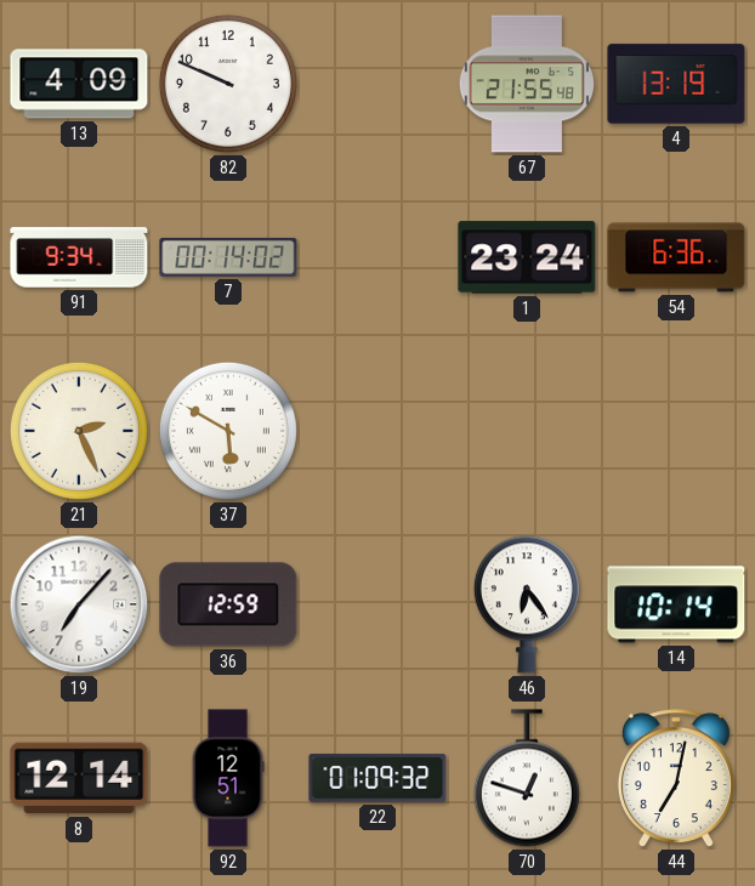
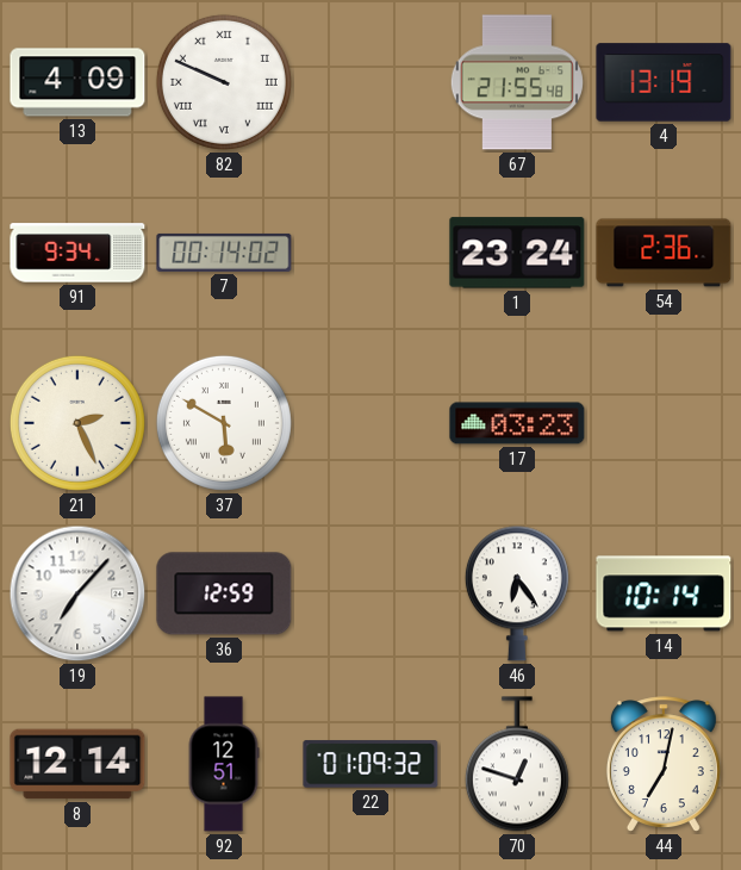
82 numerals: Arabic -> Roman (224, 82)
54: 6:36 -> 2:36 (664, 253)
17: none -> 03:23 (517, 423)
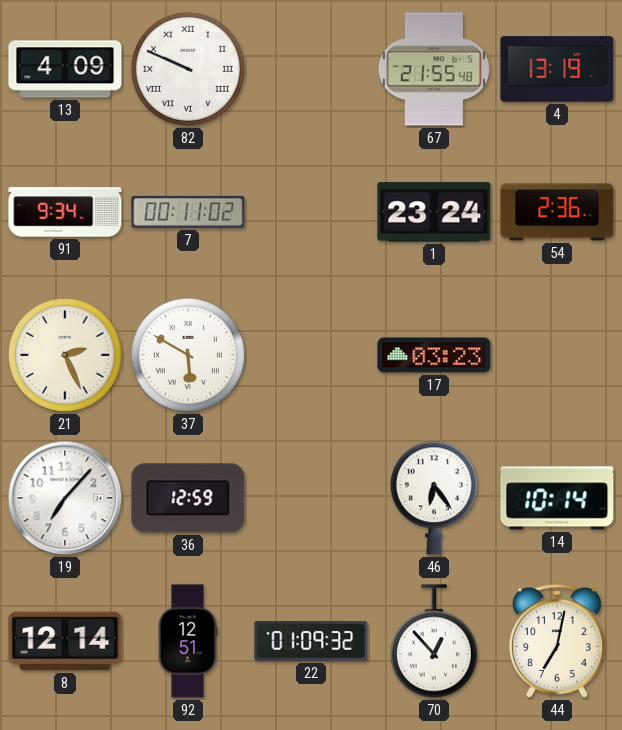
7: 00:14 -> 00:11 (188, 212)
70: 12:48 -> 12:53 (434, 641)
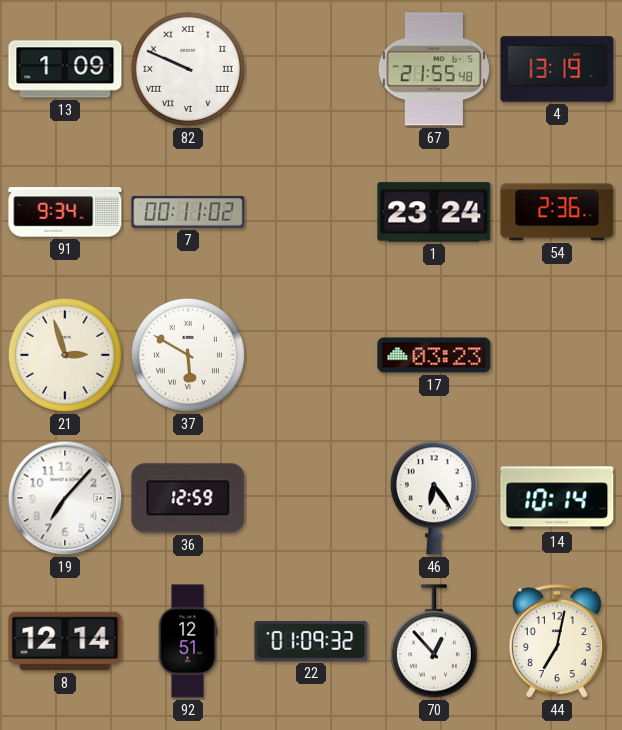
13: 4:09 -> 1:09 (65, 69)
21: 2:26 -> 2:57 (65, 355)
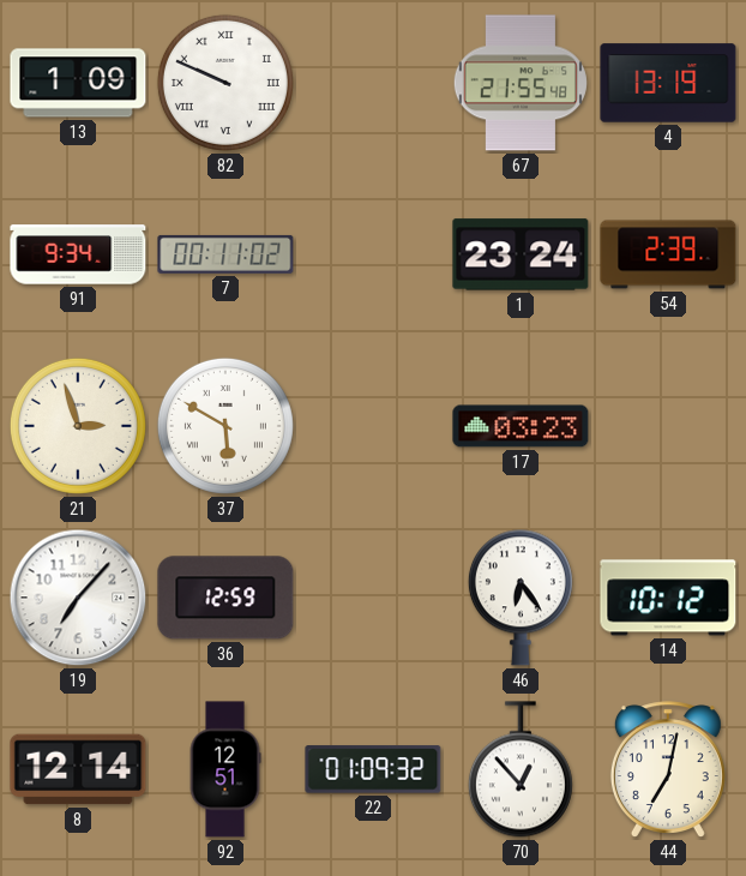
54: 2:36 -> 2:39 (668, 254)
14: 10:14 -> 10:12 (668, 598)
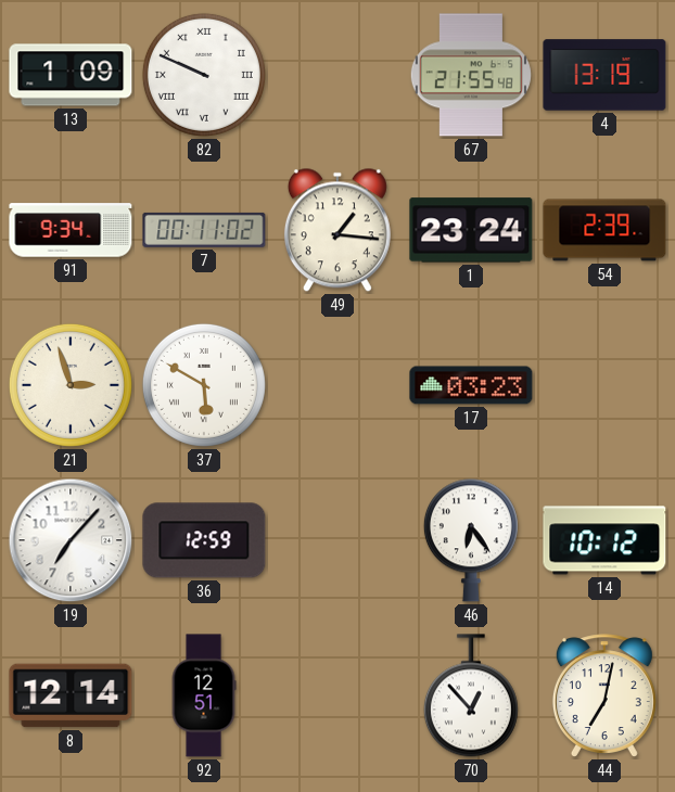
49: none -> 1:16 (337, 230)
22: 01:09 -> none (373, 769)
